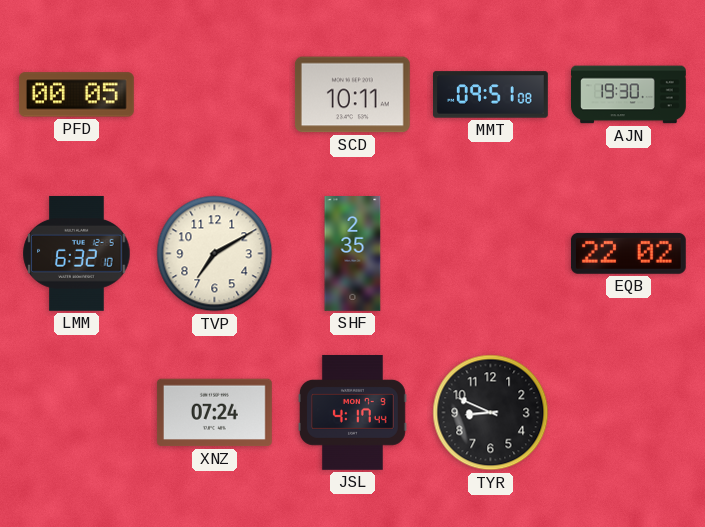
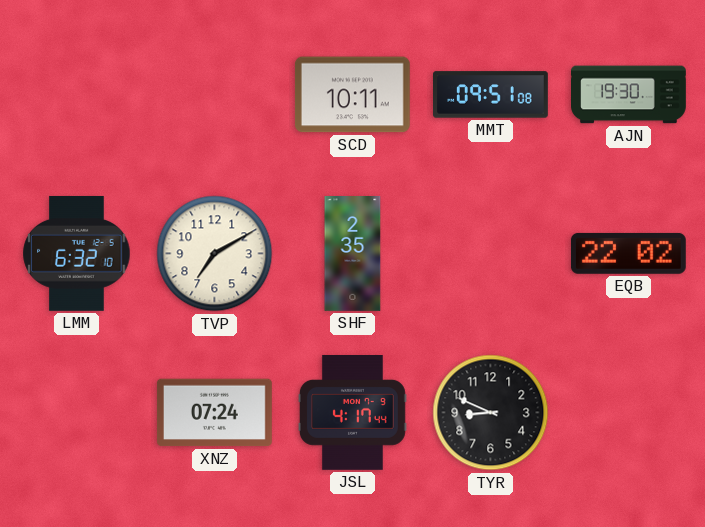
PFD: 00:05 -> none (76, 95)
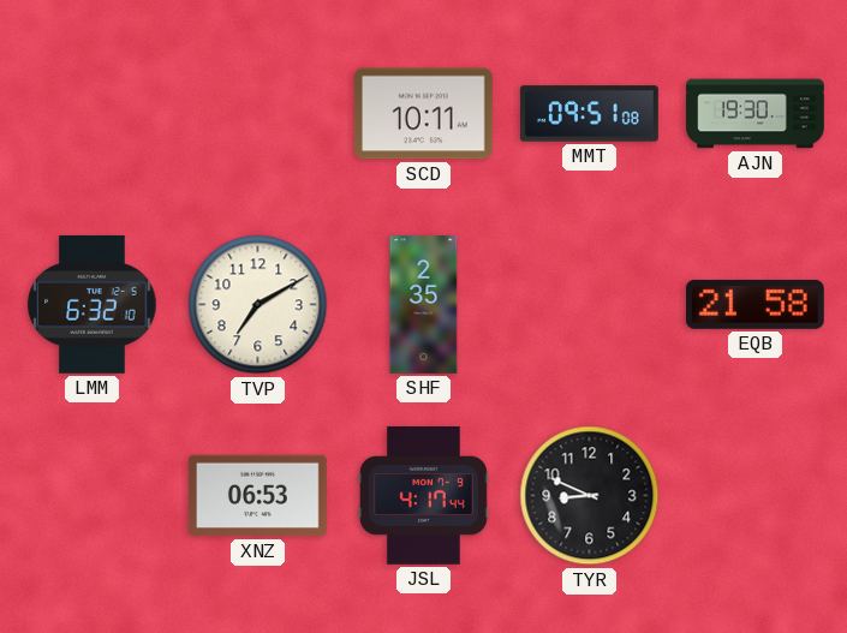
EQB: 22:02 -> 21:58 (754, 304)
XNZ: 07:24 -> 06:53 (257, 496)
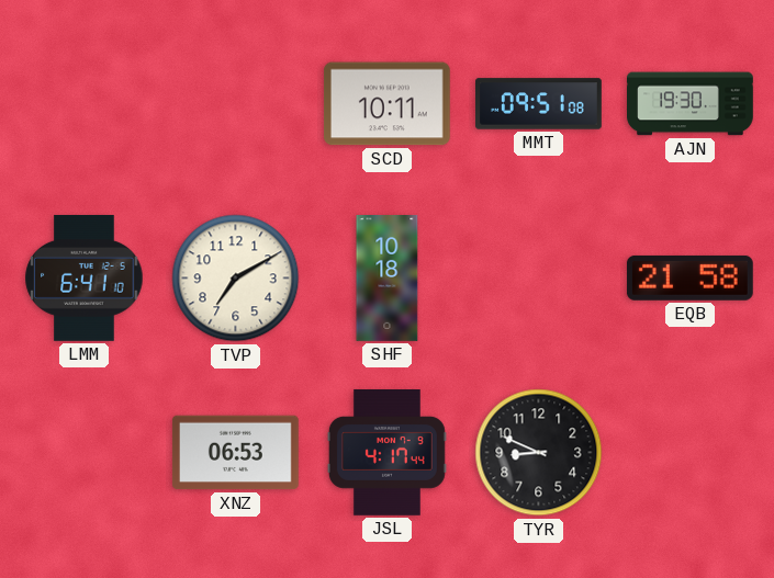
LMM: 6:32 -> 6:41 (85, 277)
SHF: 2:35 -> 10:18 (388, 279)
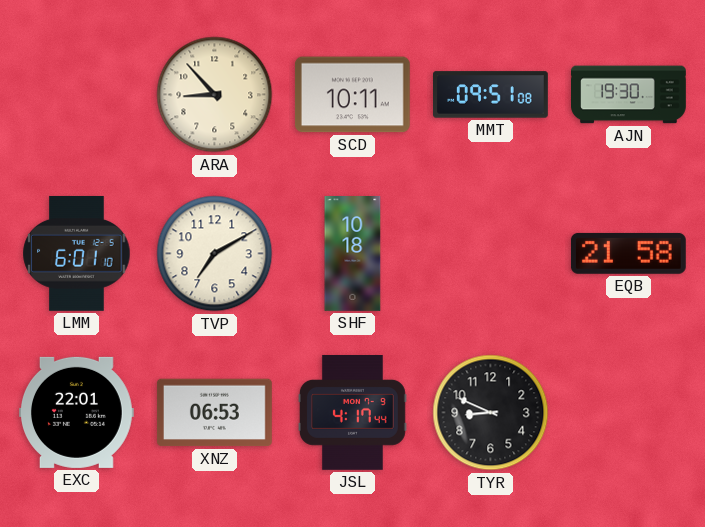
ARA: none -> 8:53 (215, 95)
LMM: 6:41 -> 6:01 (77, 253)
EXC: none -> 22:01 (76, 412)
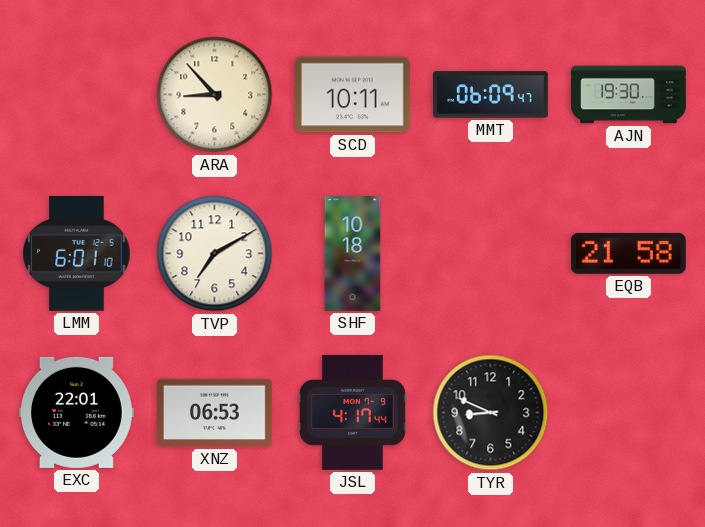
MMT: 09:51 -> 06:09 (491, 95)
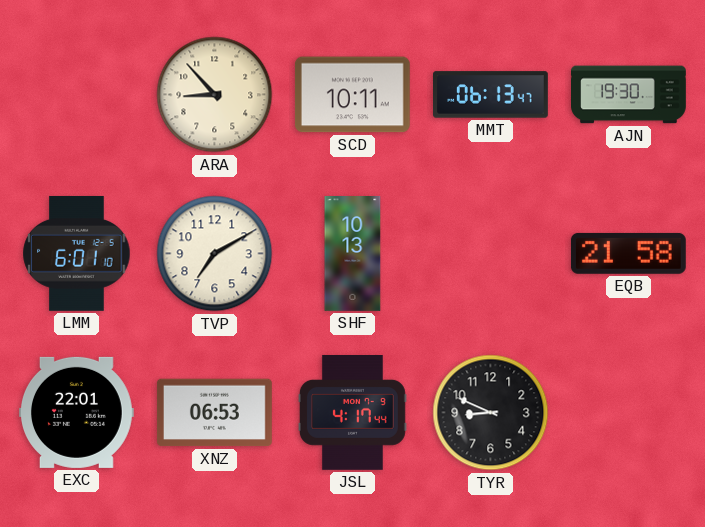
MMT: 06:09 -> 06:13 (491, 95)
SHF: 10:18 -> 10:13 (353, 254)
